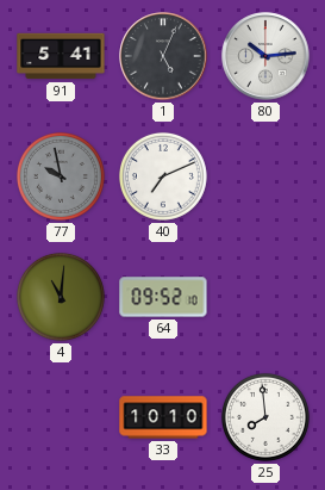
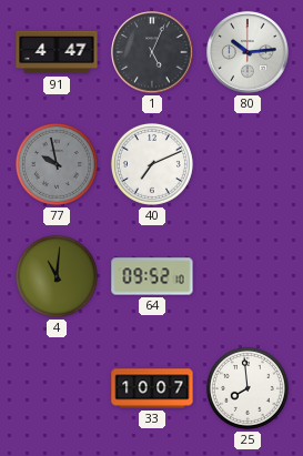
91: 5:41 -> 4:47 (57, 52)
33: 10:10 -> 10:07 (152, 388)
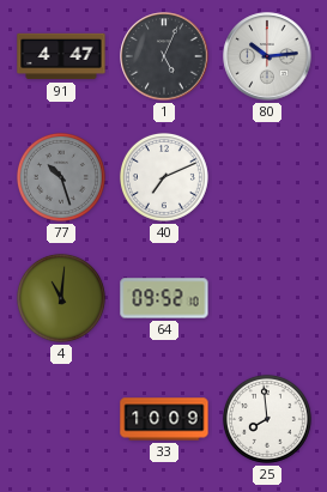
77: 9:58 -> 10:27 (61, 177)
33: 10:07 -> 10:09 (164, 419)
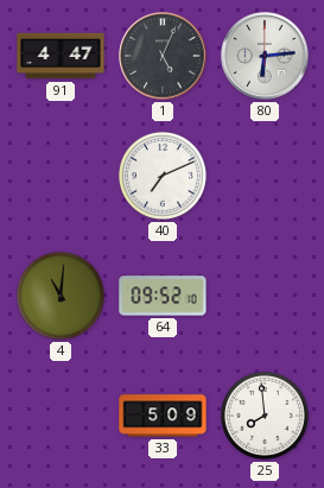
80: 10:14 -> 6:14 (265, 56)
77: 10:27 -> none (61, 177)
33: 10:09 -> 5:09 (163, 416)
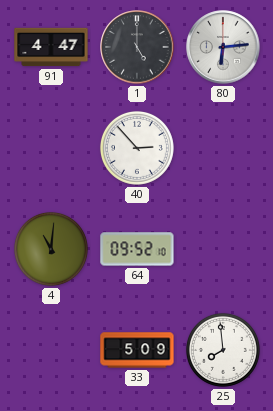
1: 5:04 -> 5:00 (137, 47)
40: 7:11 -> 2:53 (137, 148)
